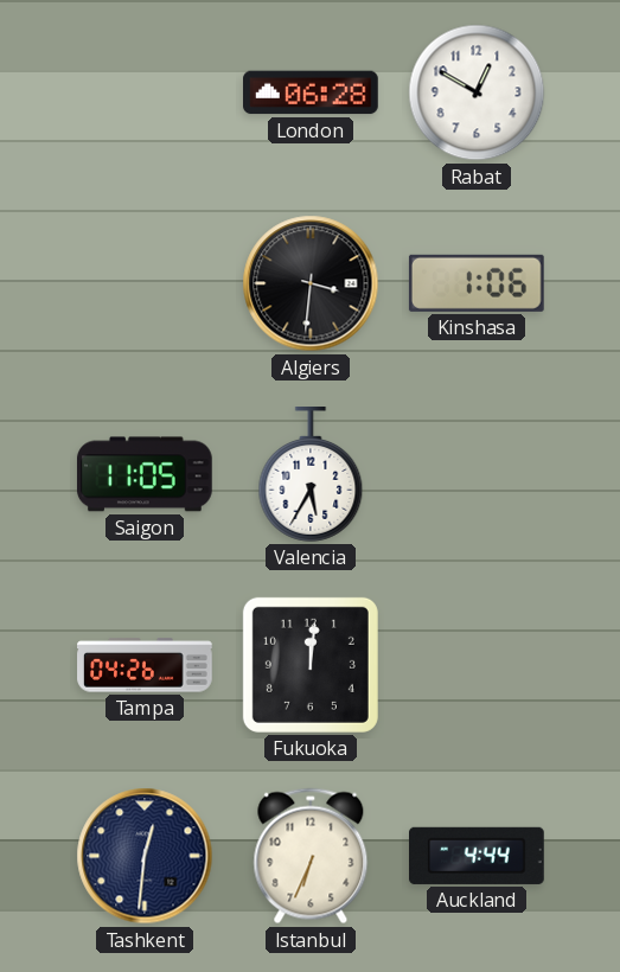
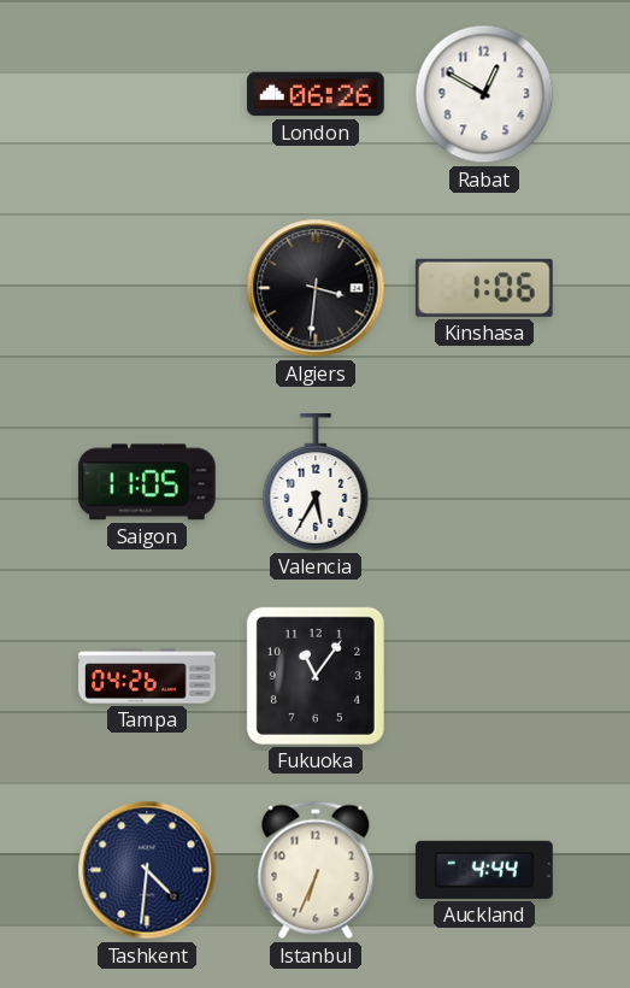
London: 06:28 -> 06:26 (317, 94)
Fukuoka: 12:01 -> 11:06 (316, 676)
Tashkent: 12:31 -> 4:31 (147, 870)
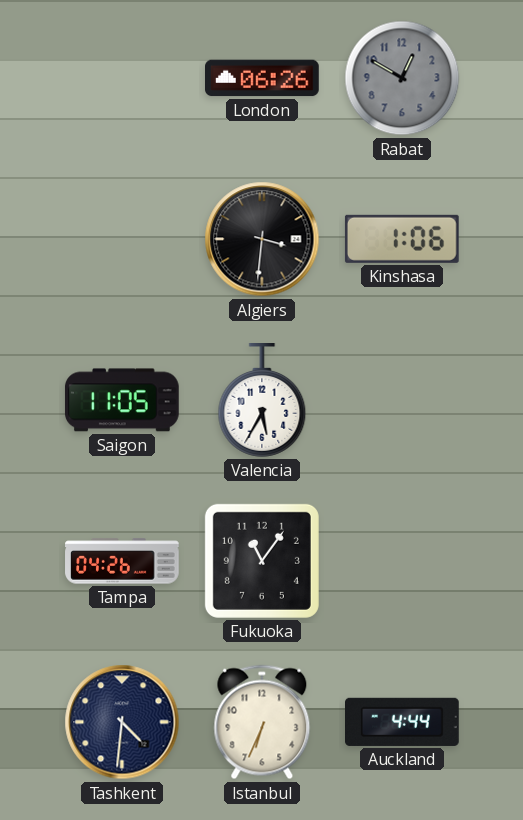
Rabat dial: white -> grey (402, 78)
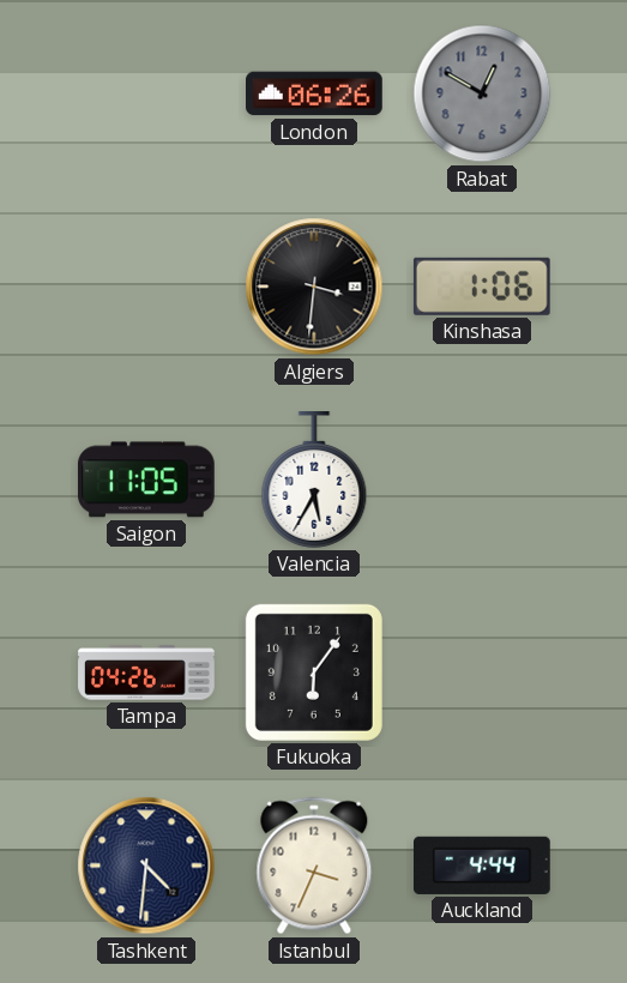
Fukuoka: 11:06 -> 6:06 (314, 673)
Istanbul: 6:34 -> 3:34 (314, 866)
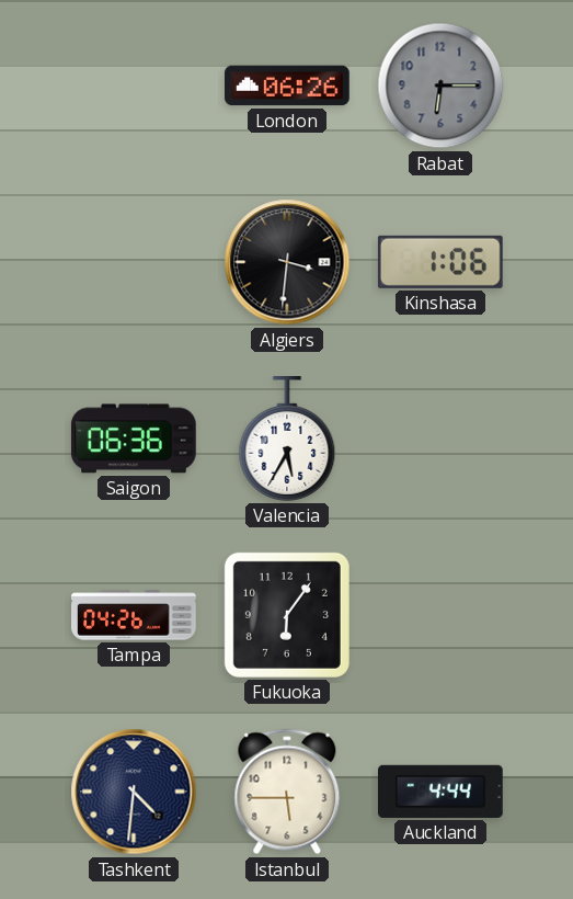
Rabat: 12:50 -> 6:15 (440, 86)
Saigon: 11:05 -> 06:36 (134, 439)
Istanbul: 3:34 -> 5:45 (287, 792)
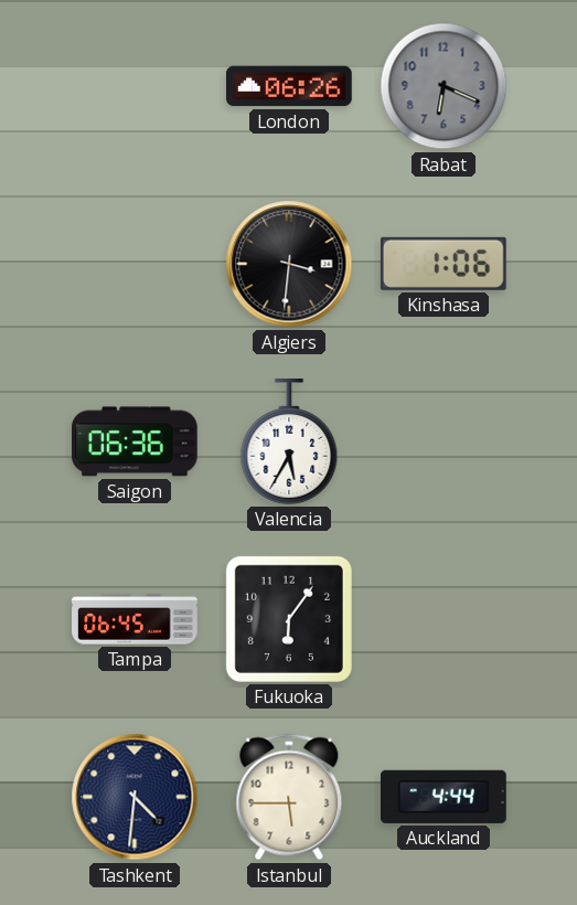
Rabat: 6:15 -> 6:19 (444, 86)
Tampa: 04:26 -> 06:45 (135, 619)
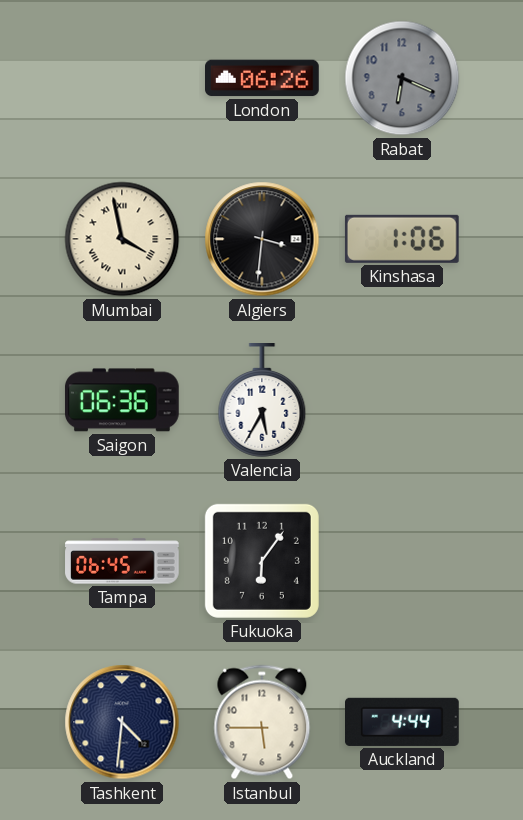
Mumbai: none -> 3:58 (122, 239)
